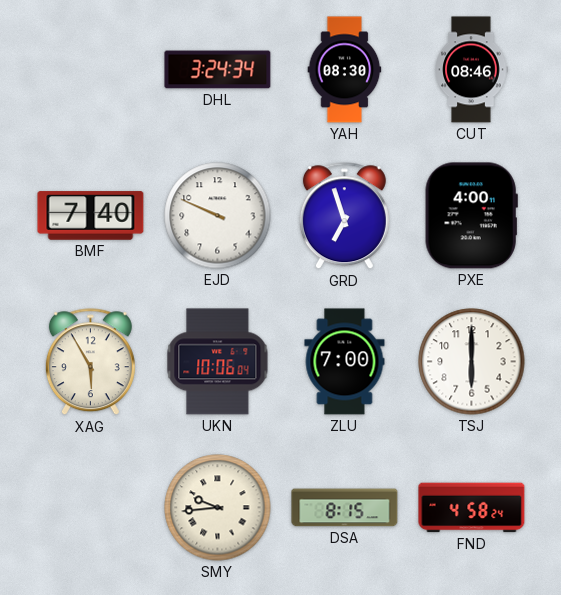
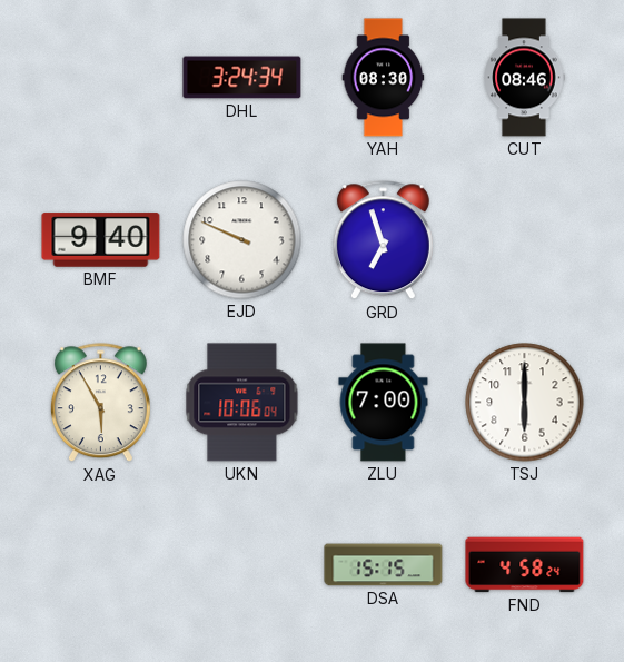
BMF: 7:40 -> 9:40 (101, 240)
PXE: 4:00 -> none (471, 216)
SMY: 9:44 -> none (218, 508)
DSA: 8:15 -> 15:15 (384, 565)
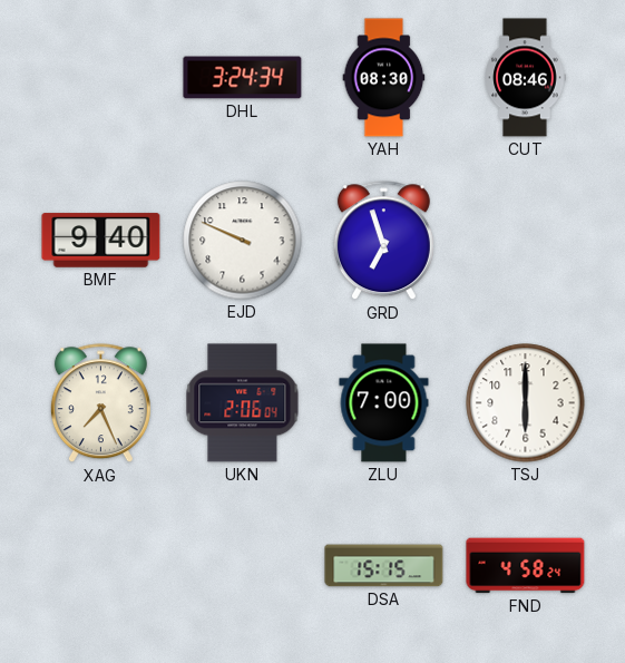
XAG: 5:55 -> 7:26 (100, 403)
UKN: 10:06 -> 2:06 (243, 403)
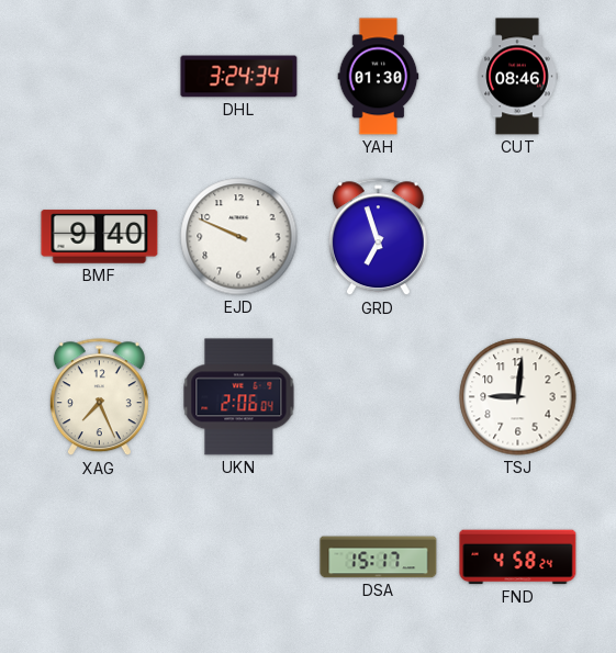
YAH: 08:30 -> 01:30 (379, 77)
ZLU: 7:00 -> none (384, 403)
TSJ: 6:00 -> 9:01 (518, 397)
DSA: 15:15 -> 15:17 (379, 558)
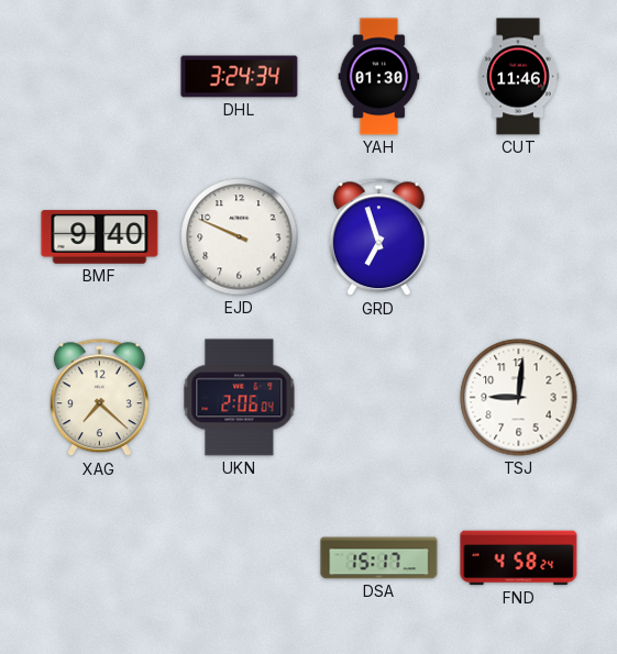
CUT: 08:46 -> 11:46 (518, 77)
XAG: 7:26 -> 7:22 (99, 398)
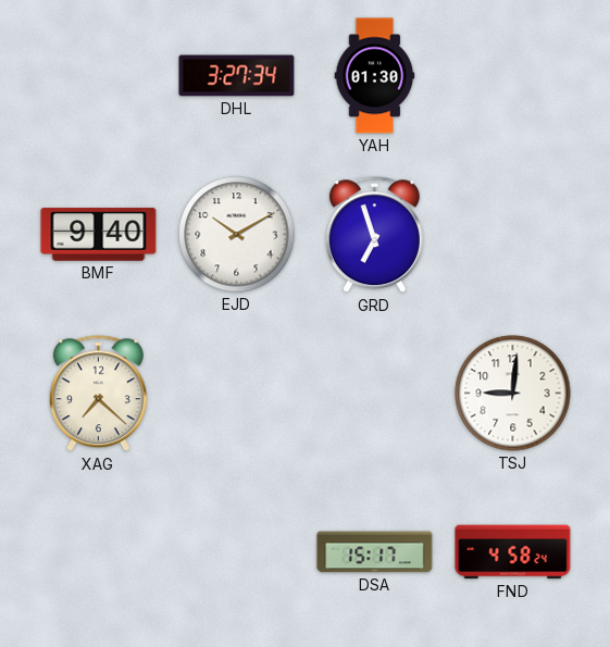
DHL: 3:24 -> 3:27 (237, 76)
CUT: 11:46 -> none (518, 77)
EJD: 9:49 -> 10:10 (237, 235)
UKN: 2:06 -> none (240, 398)
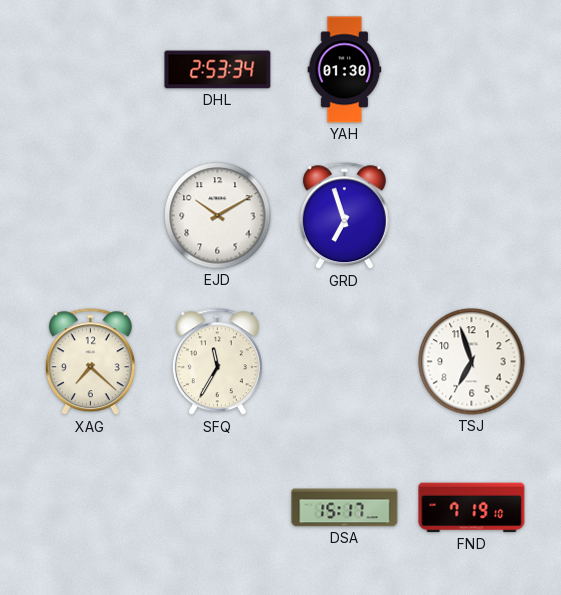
DHL: 3:27 -> 2:53 (218, 70)
BMF: 9:40 -> none (99, 235)
SFQ: none -> 11:35 (217, 362)
TSJ: 9:01 -> 6:57 (472, 362)
FND: 4:58 -> 7:19 (472, 508)
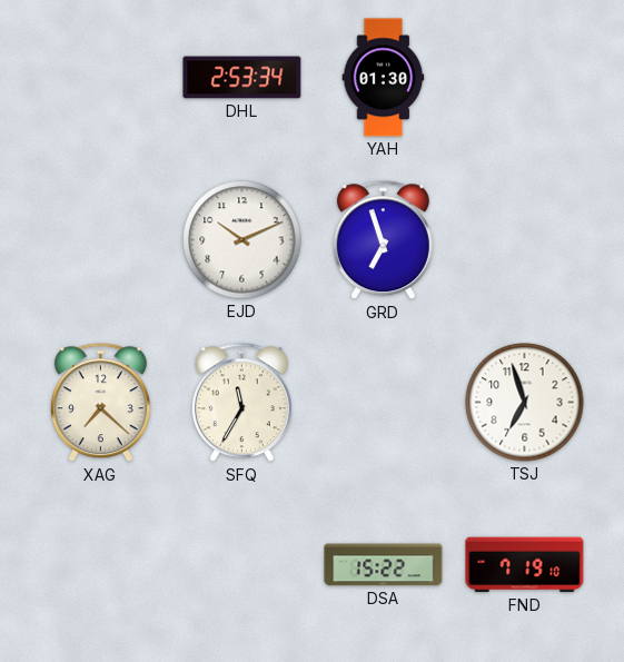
EJD: 10:10 -> 10:11 (242, 240)
DSA: 15:17 -> 15:22 (384, 565)
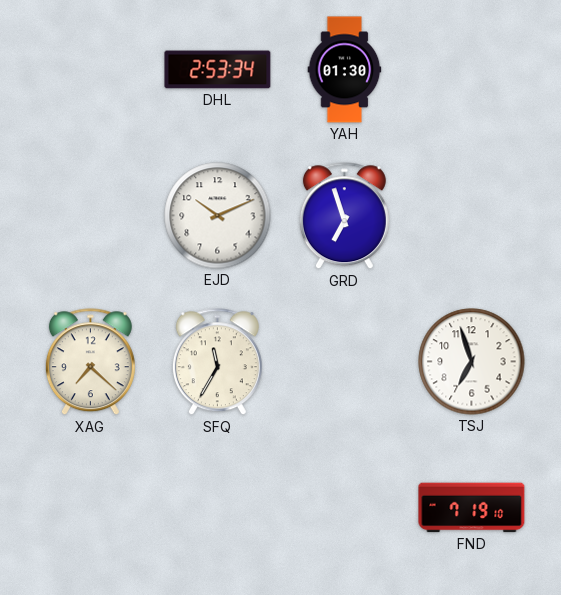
DSA: 15:22 -> none (384, 565)
